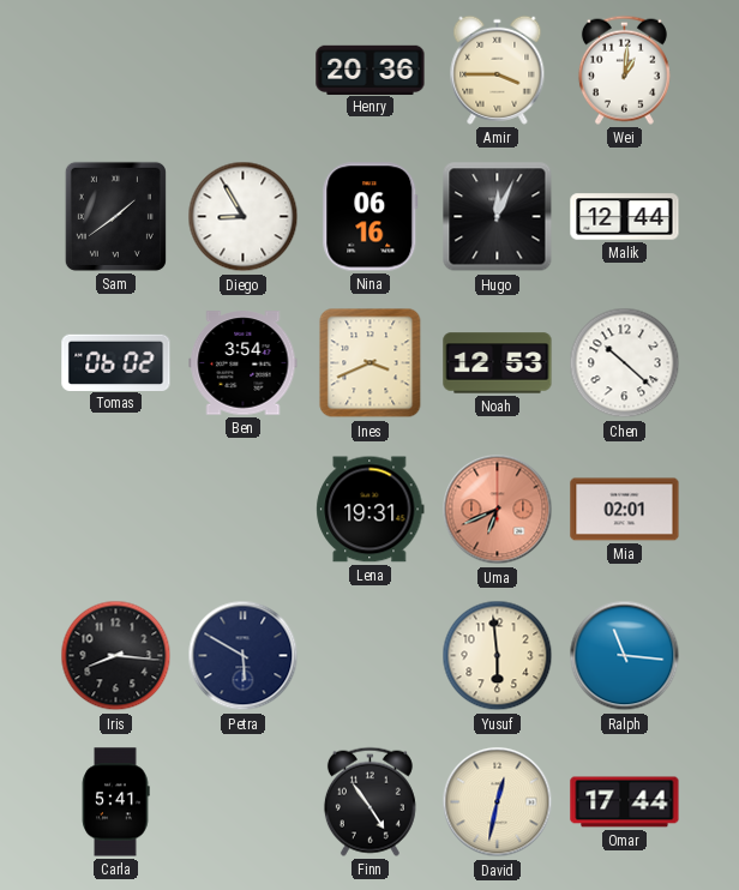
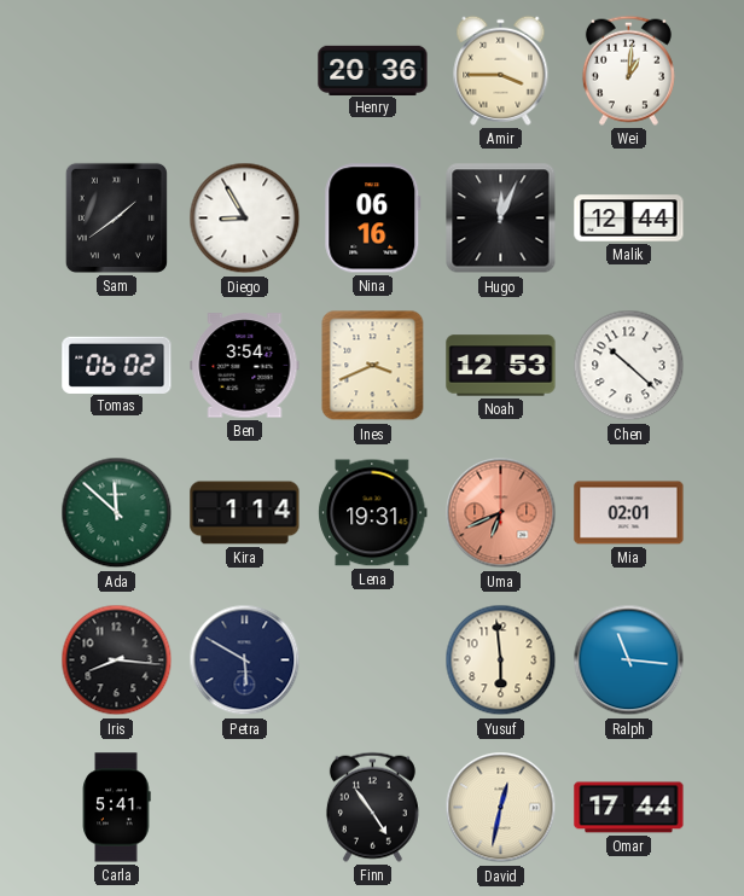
Ada: none -> 11:52 (117, 513)
Kira: none -> 1:14 (245, 513)
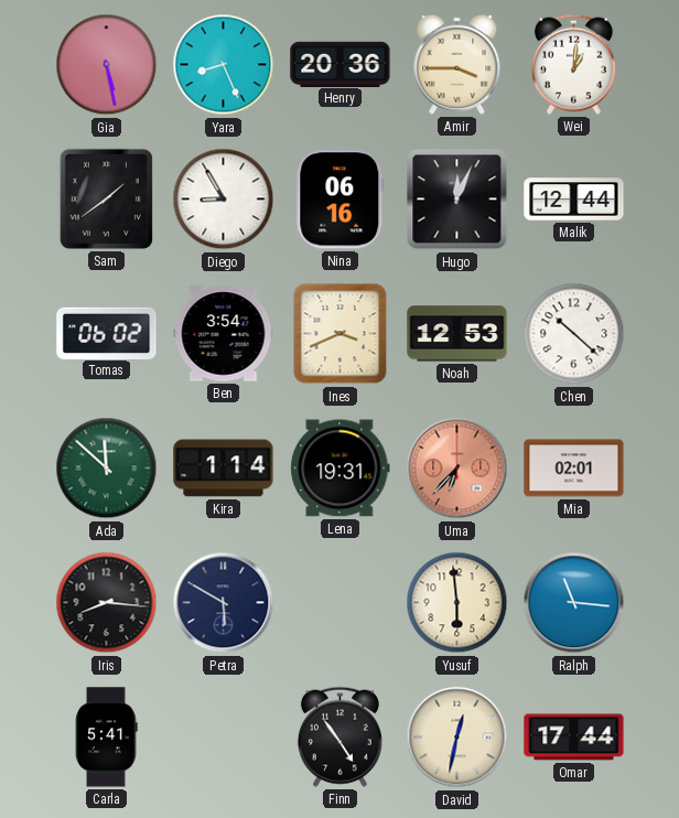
Gia: none -> 5:28 (107, 65)
Yara: none -> 8:26 (224, 65)
Uma: 6:41 -> 6:37 (457, 469)
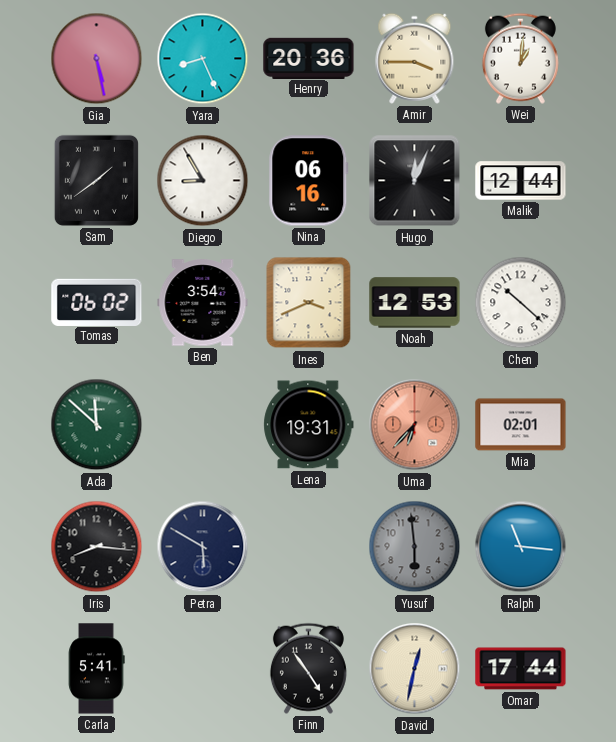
Kira: 1:14 -> none (224, 469)
Yusuf dial: cream -> grey (415, 547)
